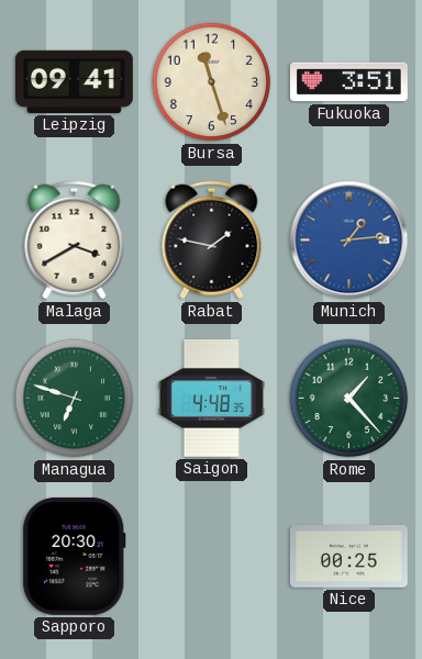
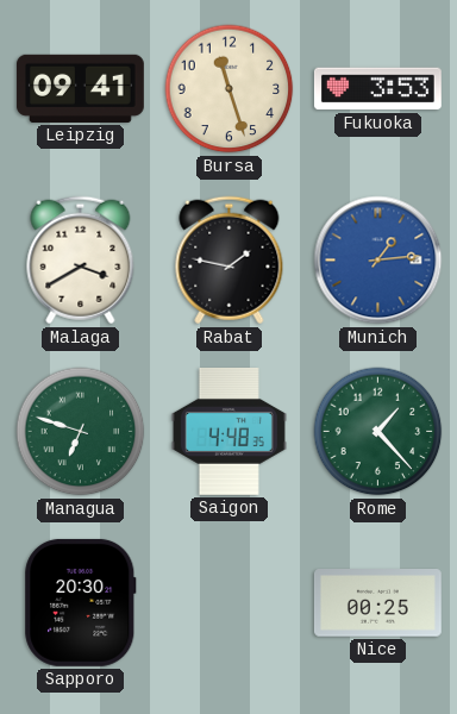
Fukuoka: 3:51 -> 3:53 (377, 89)
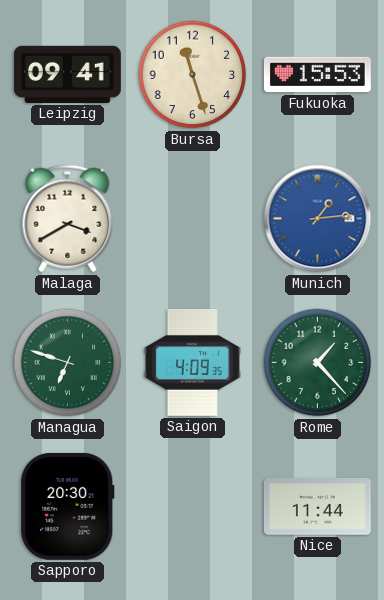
Fukuoka: 3:53 -> 15:53 (317, 75)
Rabat: 1:47 -> none (230, 261)
Saigon: 4:48 -> 4:09 (192, 362)
Nice: 00:25 -> 11:44 (317, 507)
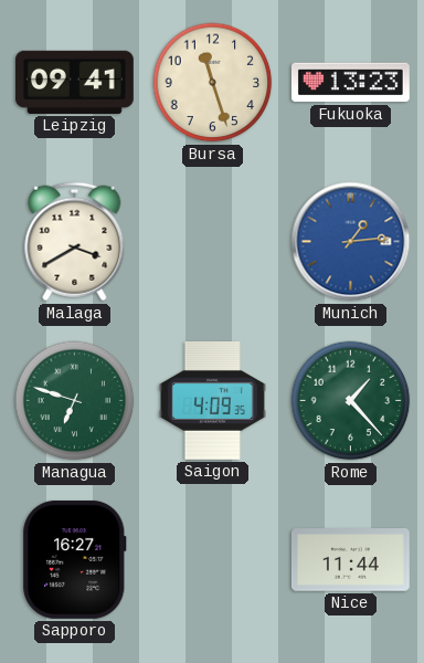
Fukuoka: 15:53 -> 13:23 (350, 83)
Sapporo: 20:30 -> 16:27 (75, 559)
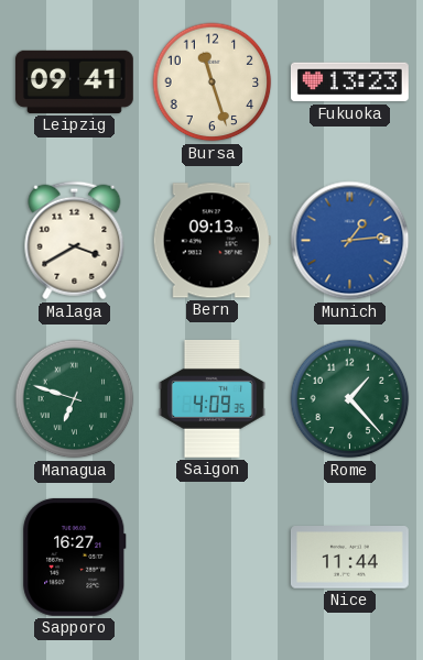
Bern: none -> 09:13 (211, 241)
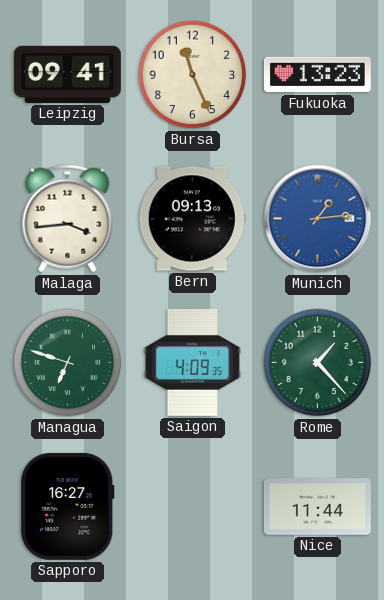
Bursa: 11:27 -> 11:26 (193, 75)
Malaga: 3:40 -> 3:44 (68, 219)
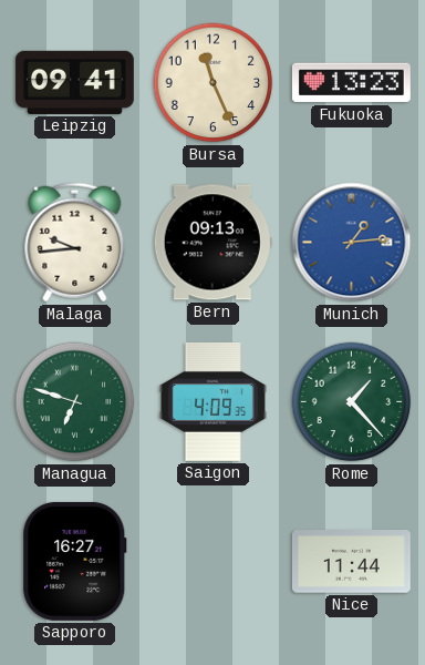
Malaga: 3:44 -> 9:44 (75, 243)
